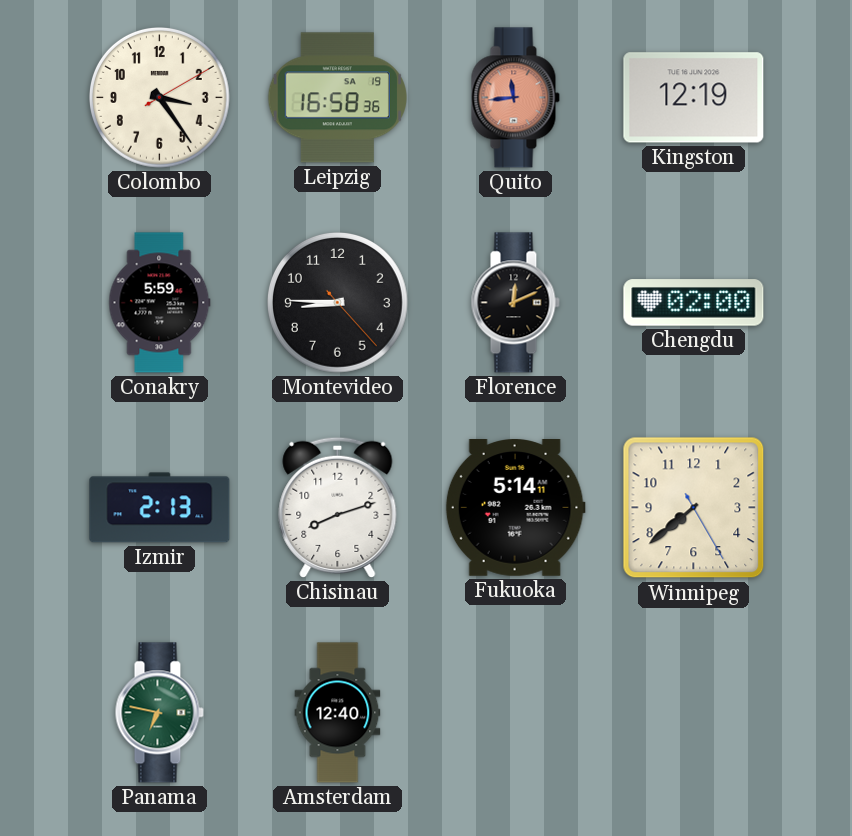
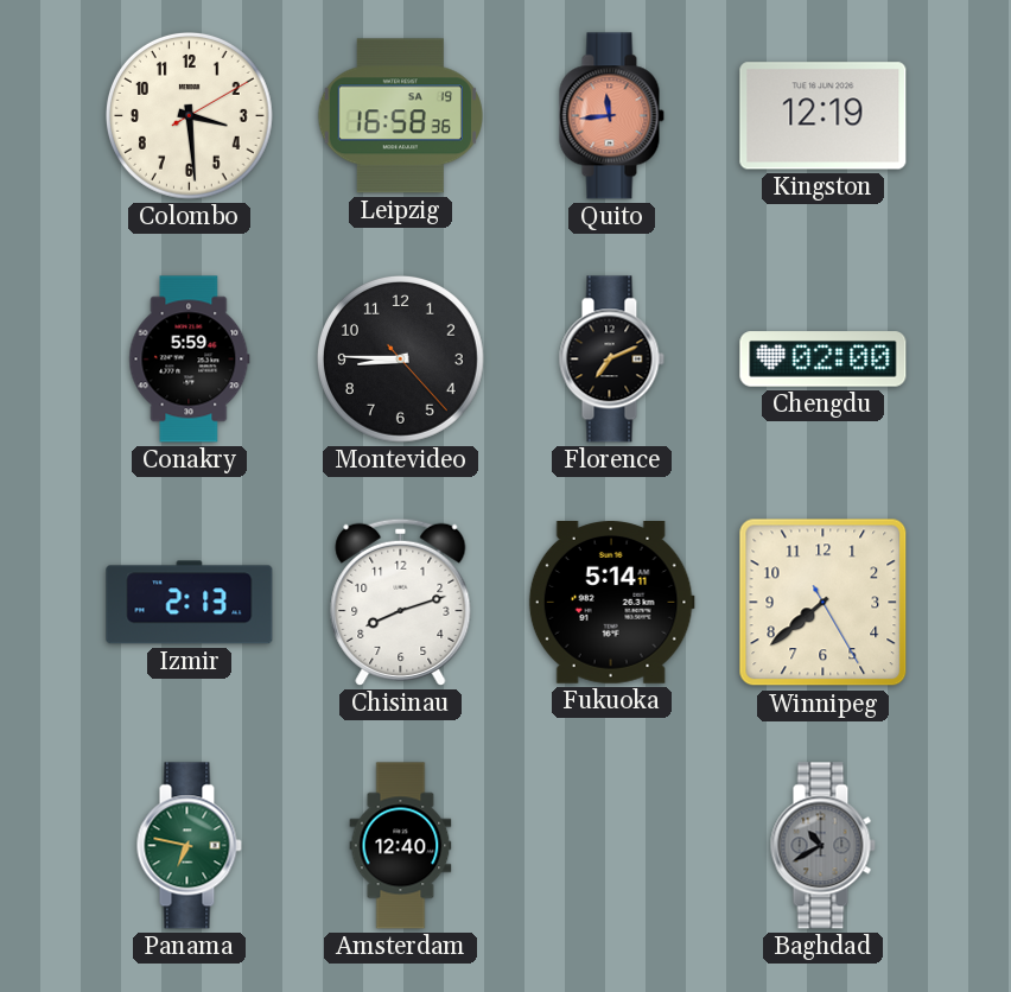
Colombo: 3:24 -> 3:29 (190, 116)
Florence: 12:11 -> 7:11 (611, 360)
Baghdad: none -> 10:40 (822, 846)
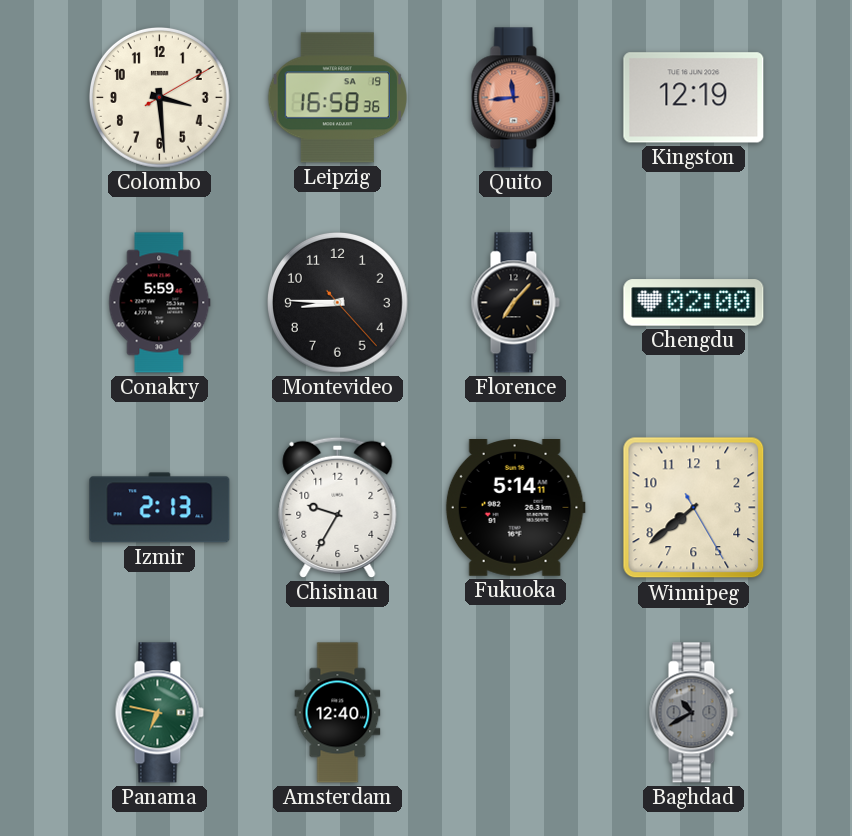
Florence: 7:11 -> 7:07 (515, 303)
Chisinau: 8:12 -> 9:35 (338, 507)
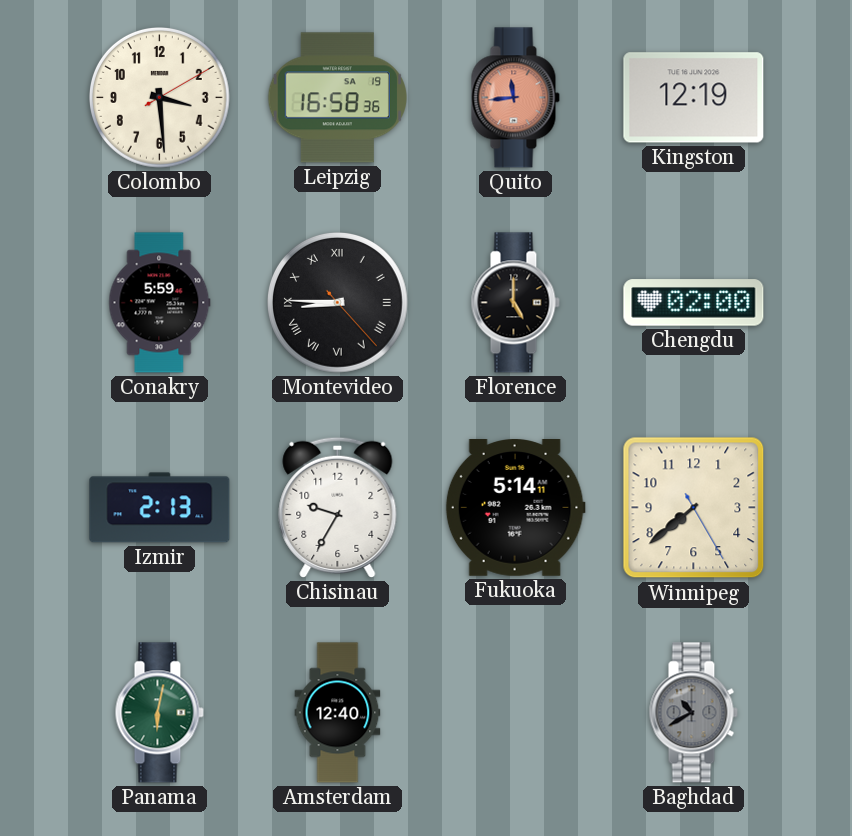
Montevideo numerals: Arabic -> Roman (338, 303)
Florence: 7:07 -> 5:00 (515, 303)
Panama: 6:47 -> 6:02 (159, 713)
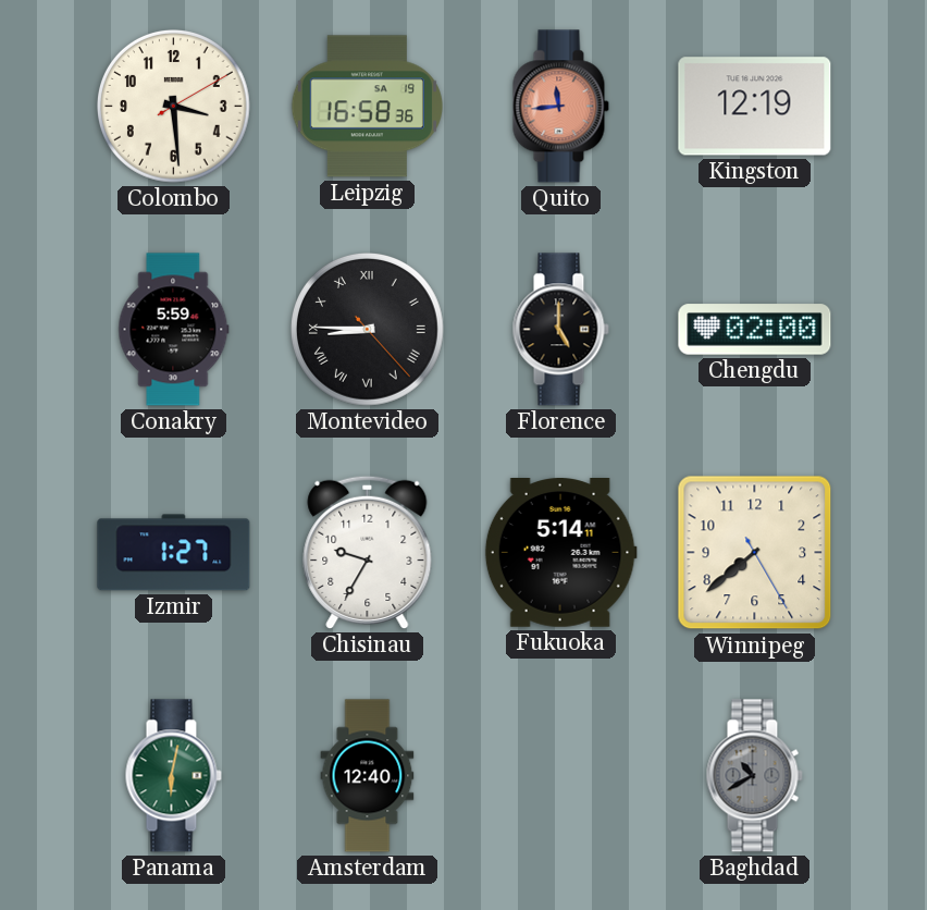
Izmir: 2:13 -> 1:27 (174, 553)
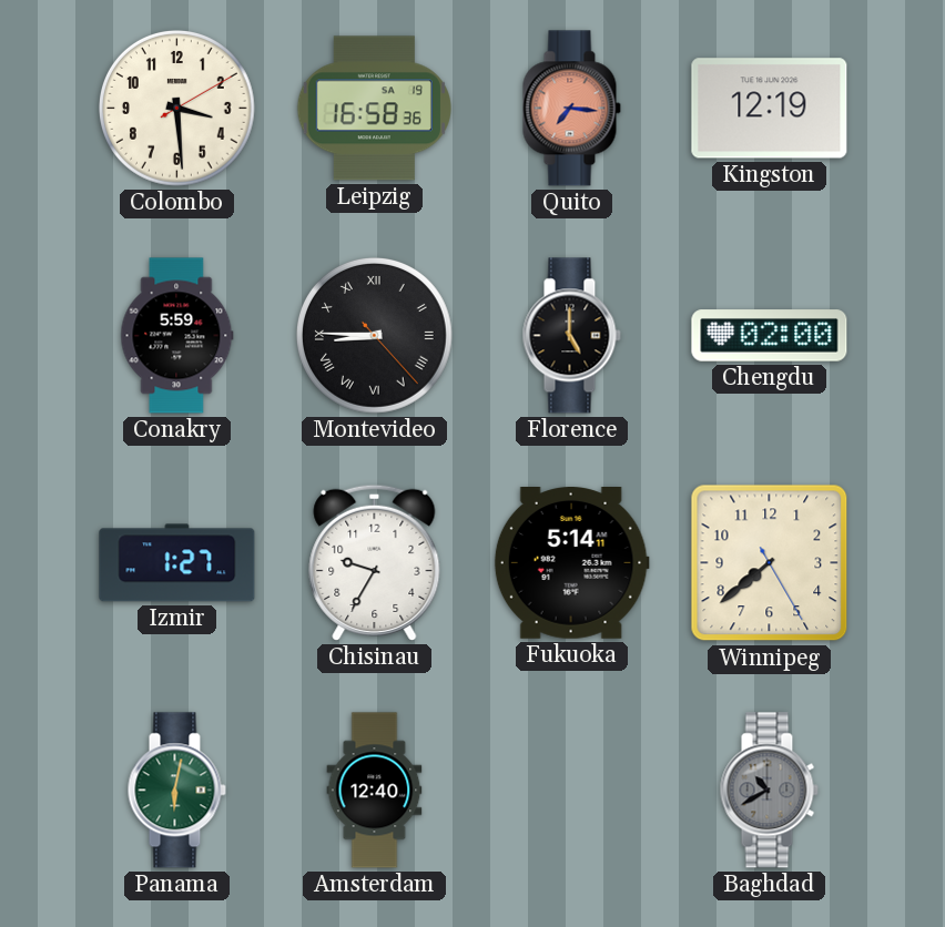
Quito: 11:44 -> 7:16 (571, 109)
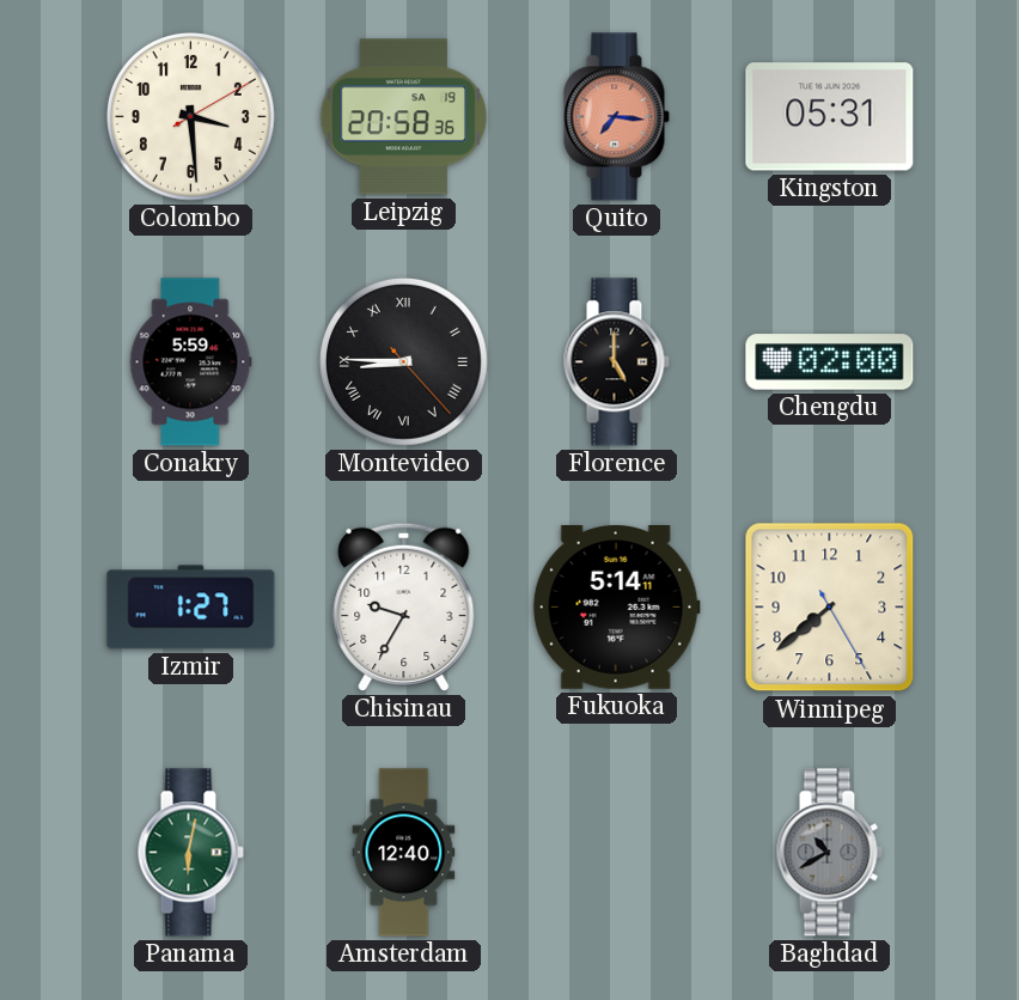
Leipzig: 16:58 -> 20:58 (403, 117)
Kingston: 12:19 -> 05:31 (830, 117)
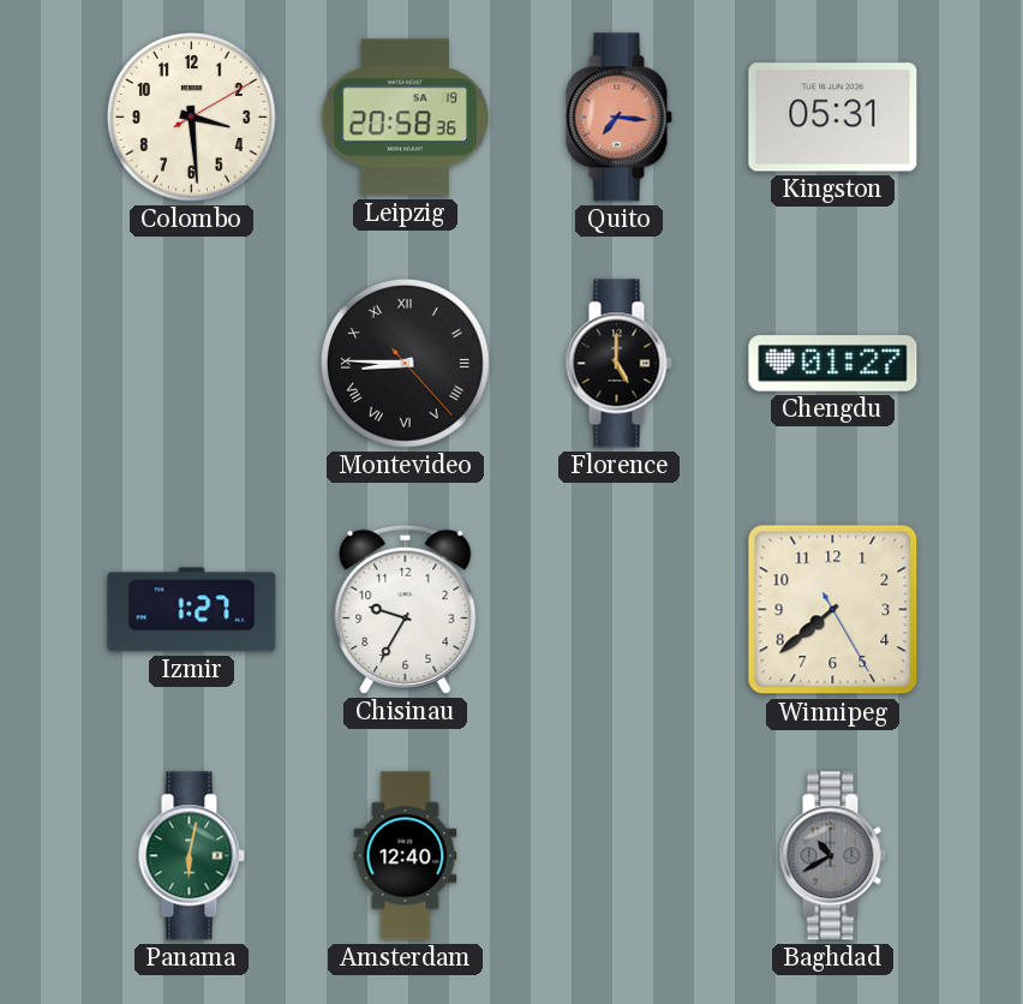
Conakry: 5:59 -> none (191, 362)
Chengdu: 02:00 -> 01:27 (833, 364)
Fukuoka: 5:14 -> none (616, 608)
